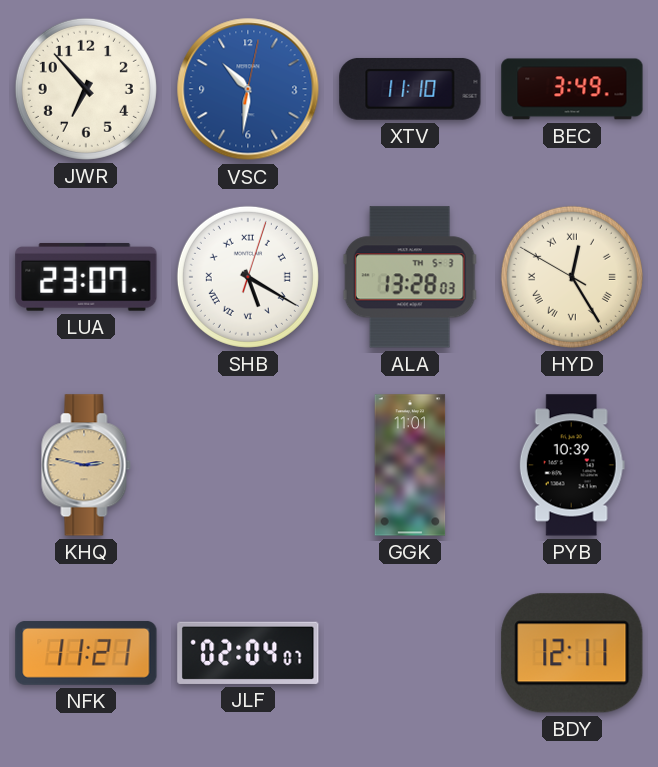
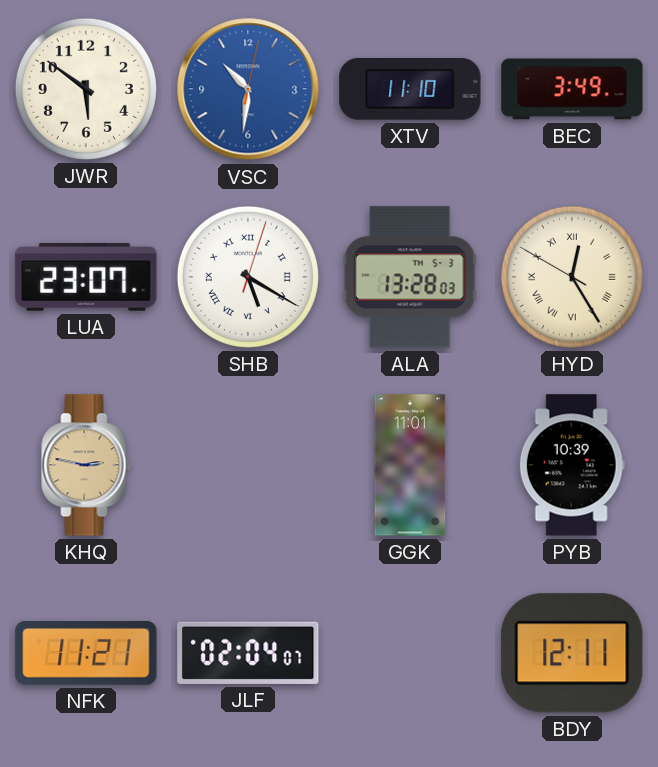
JWR: 6:53 -> 5:51 (86, 89)
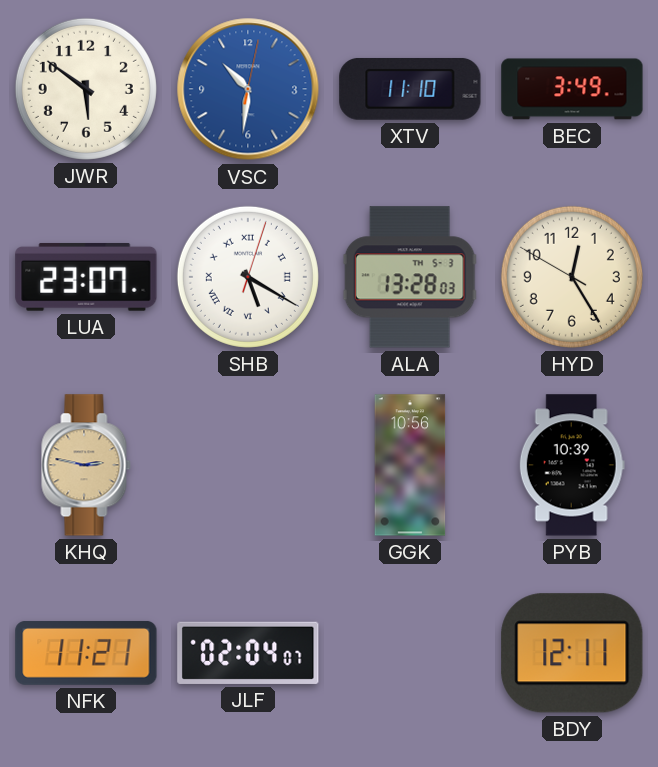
HYD numerals: Roman -> Arabic (572, 277)
GGK: 11:01 -> 10:56 (410, 465)
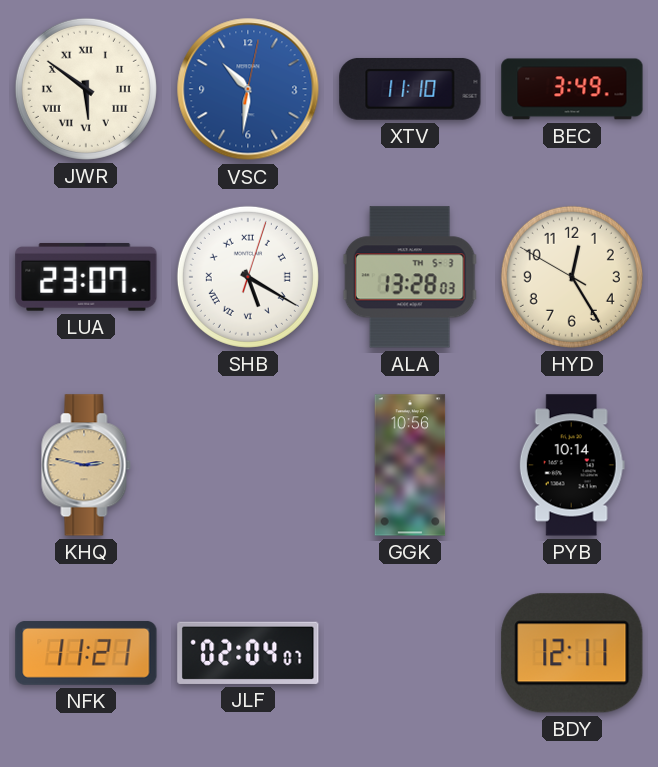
JWR numerals: Arabic -> Roman (86, 89)
PYB: 10:39 -> 10:14 (572, 465)
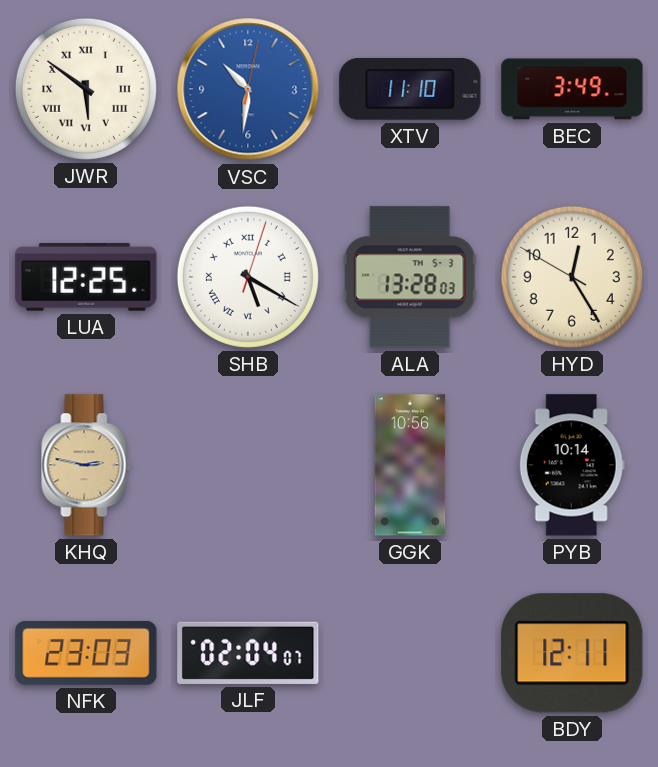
LUA: 23:07 -> 12:25 (86, 277)
NFK: 11:21 -> 23:03 (86, 653)
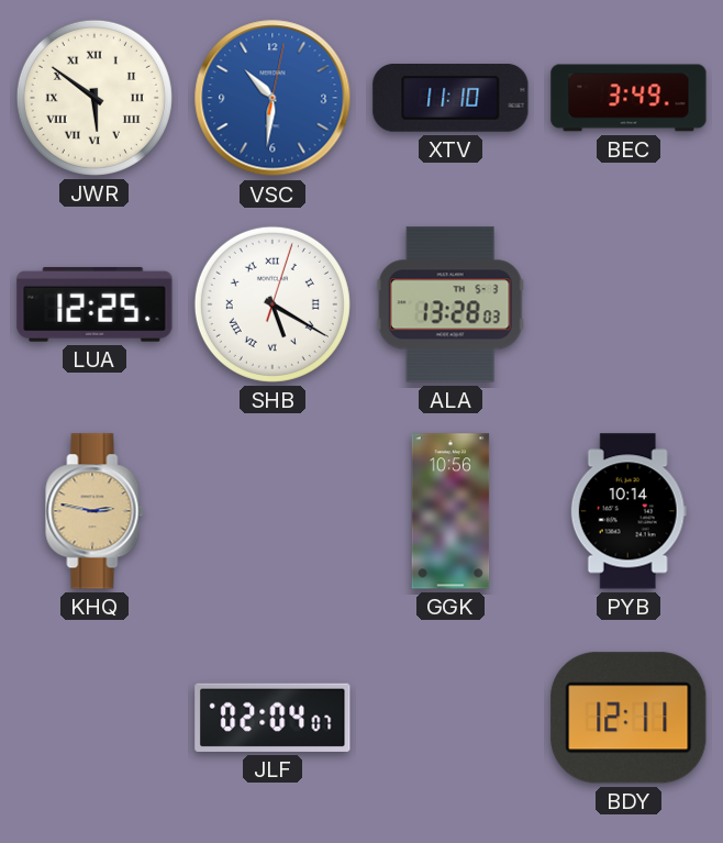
HYD: 12:24 -> none (572, 277)
NFK: 23:03 -> none (86, 653)
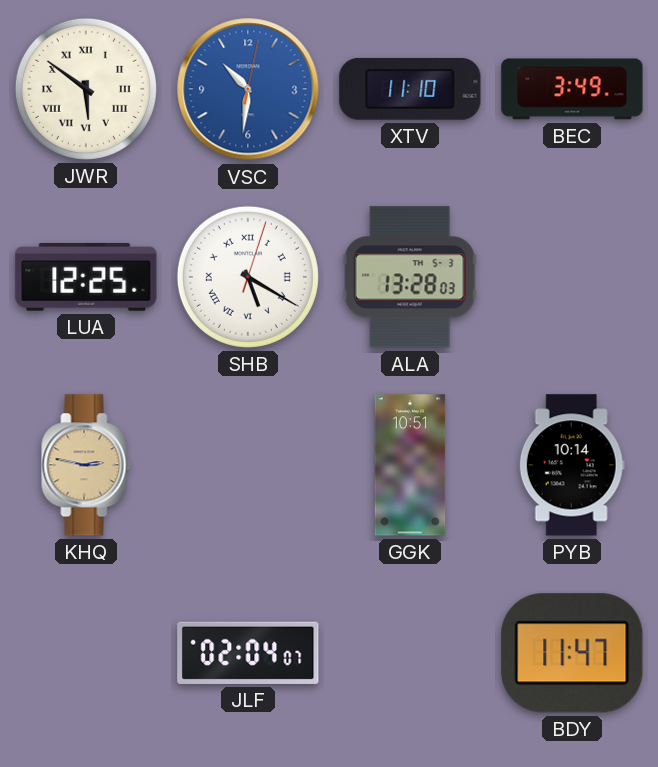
GGK: 10:56 -> 10:51 (410, 465)
BDY: 12:11 -> 11:47 (572, 653)
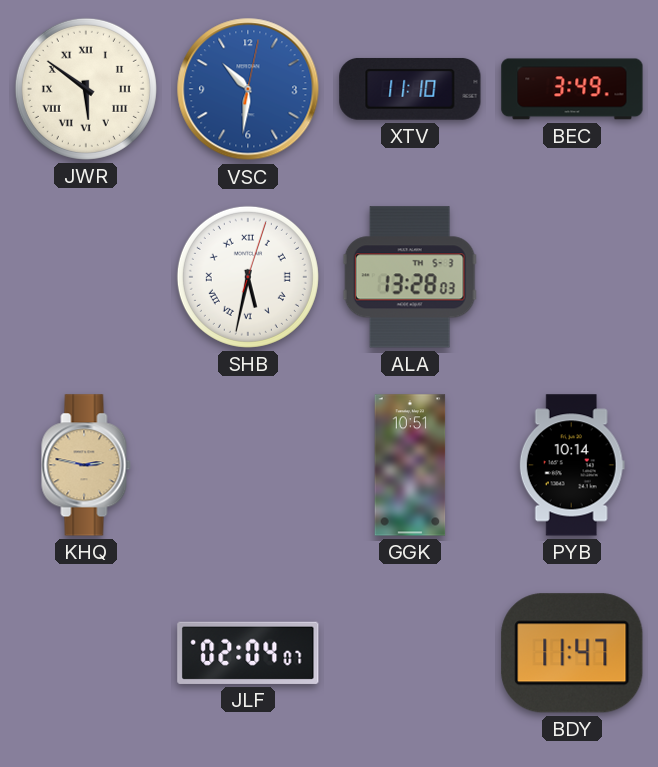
LUA: 12:25 -> none (86, 277)
SHB: 5:20 -> 5:32 (248, 277)
